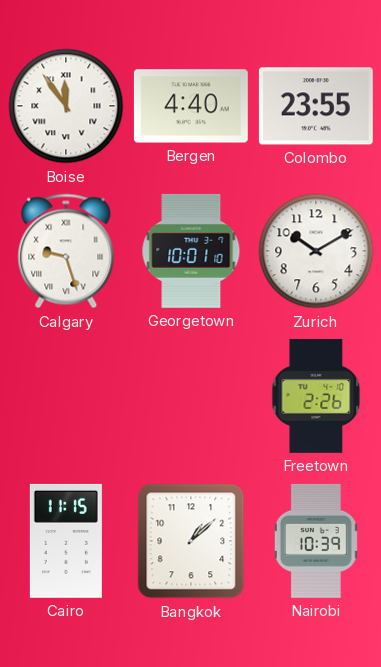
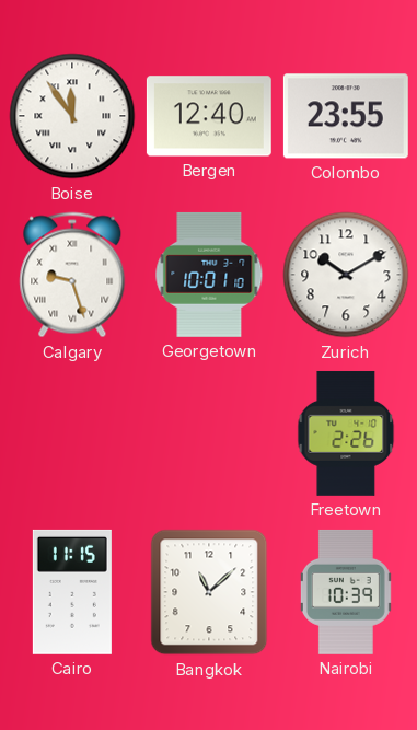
Bergen: 4:40 -> 12:40 (209, 116)
Bangkok: 1:08 -> 11:08 (209, 592)
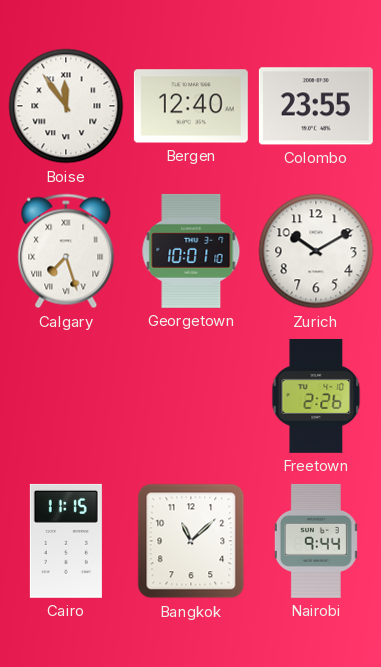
Calgary: 9:27 -> 7:27 (66, 251)
Nairobi: 10:39 -> 9:44 (316, 541)
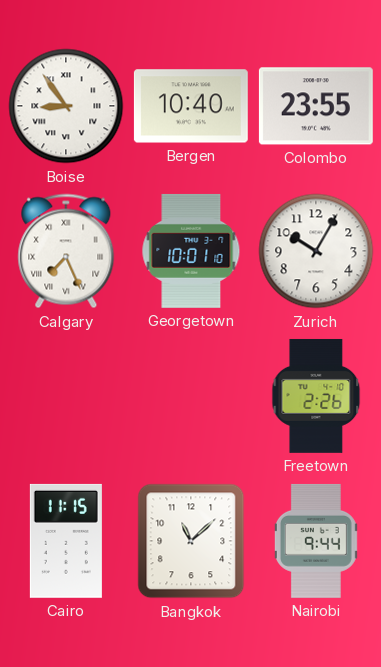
Boise: 11:54 -> 8:54 (66, 106)
Bergen: 12:40 -> 10:40 (191, 106)
Calgary: 7:27 -> 7:26 (66, 251)
Zurich: 10:10 -> 10:05 (316, 251)
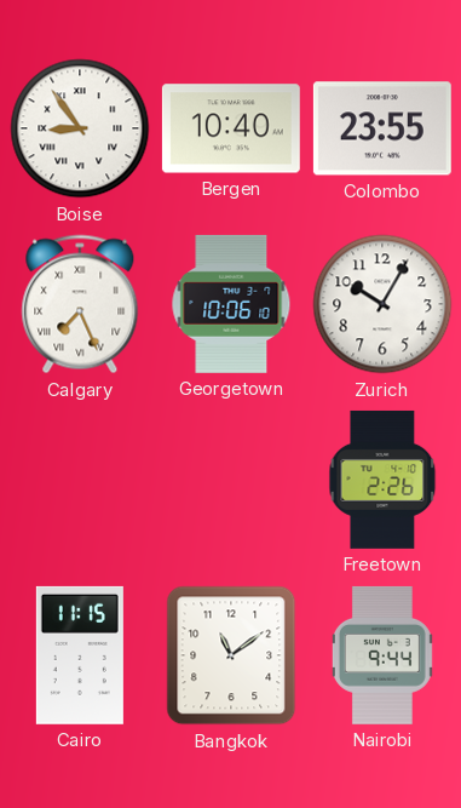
Georgetown: 10:01 -> 10:06 (231, 304)
Bangkok: 11:08 -> 11:09 (231, 655)
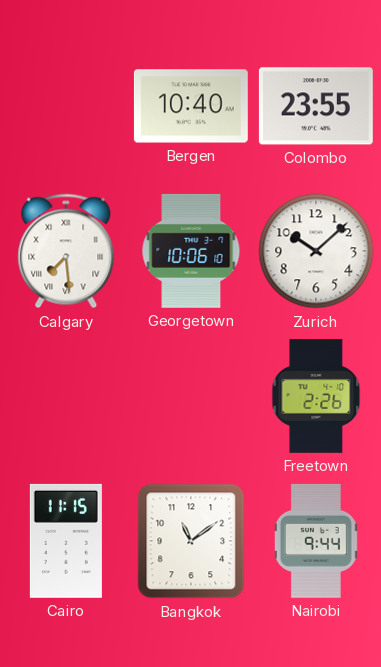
Boise: 8:54 -> none (80, 128)
Calgary: 7:26 -> 7:29 (66, 251)
Zurich: 10:05 -> 10:08 (316, 251)
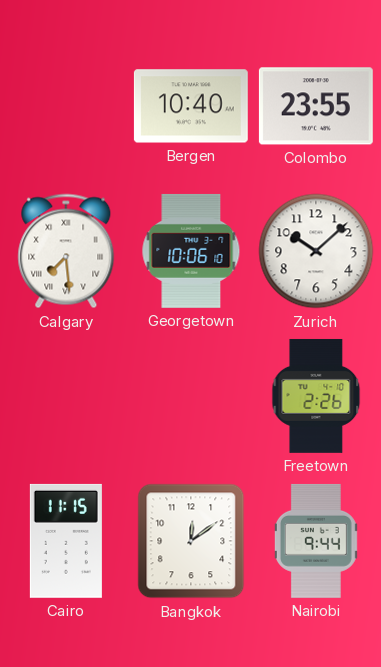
Bangkok: 11:09 -> 12:09 (191, 541)
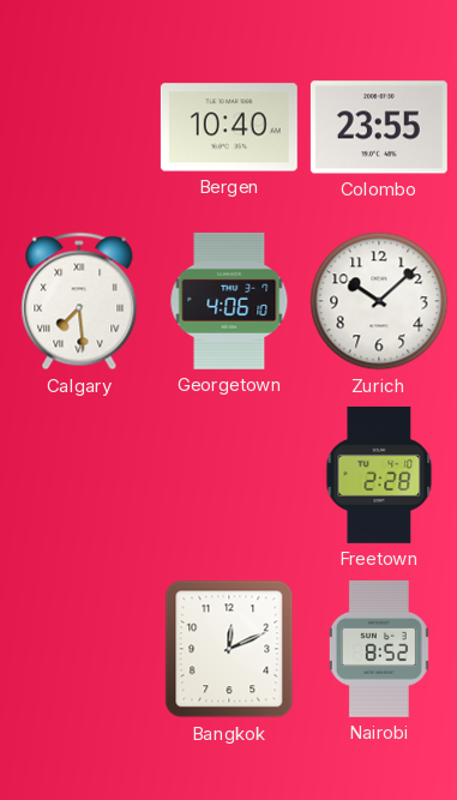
Georgetown: 10:06 -> 4:06 (229, 301)
Freetown: 2:26 -> 2:28 (379, 475)
Cairo: 11:15 -> none (66, 541)
Bangkok: 12:09 -> 12:11 (229, 649)
Nairobi: 9:44 -> 8:52 (379, 649)
